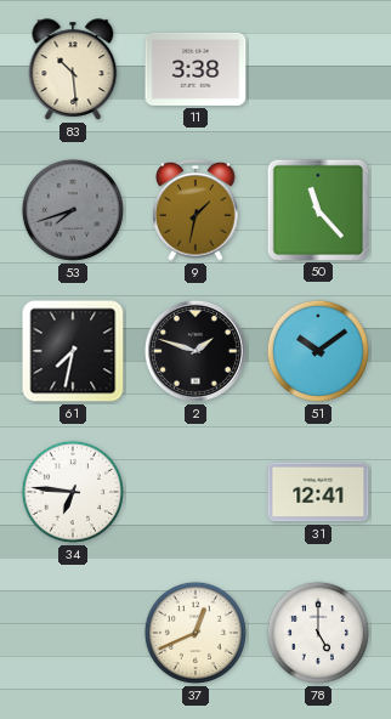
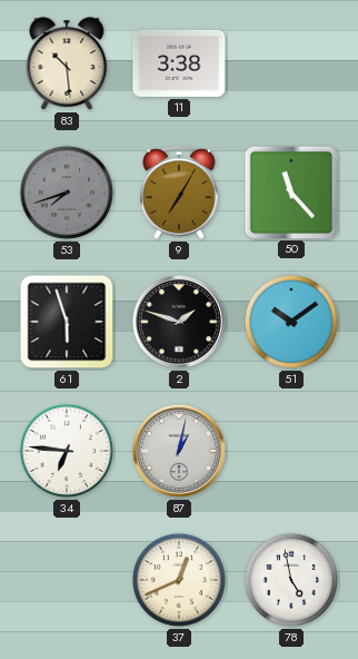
9: 1:32 -> 7:05 (179, 193)
61: 7:32 -> 5:57 (67, 322)
87: none -> 1:02 (179, 451)
31: 12:41 -> none (318, 492)
78: 5:00 -> 4:58 (291, 580)
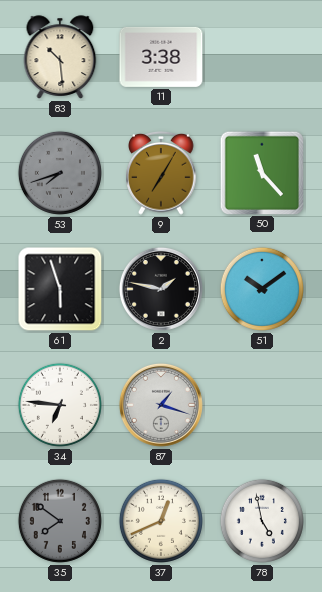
2: 1:48 -> 1:47 (161, 289)
87: 1:02 -> 1:18 (161, 405)
35: none -> 7:51 (60, 521)
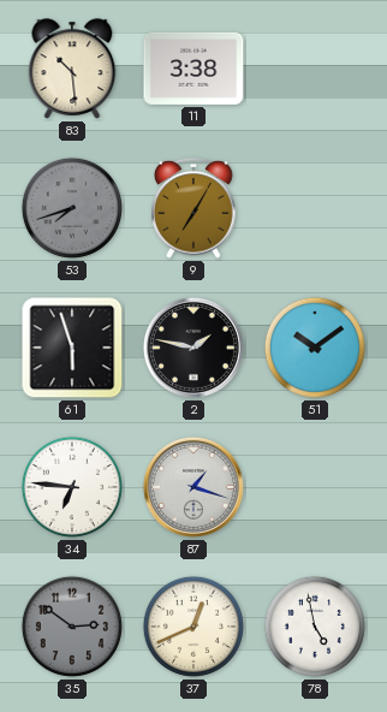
50: 11:23 -> none (261, 172)
35: 7:51 -> 2:51 (72, 627)
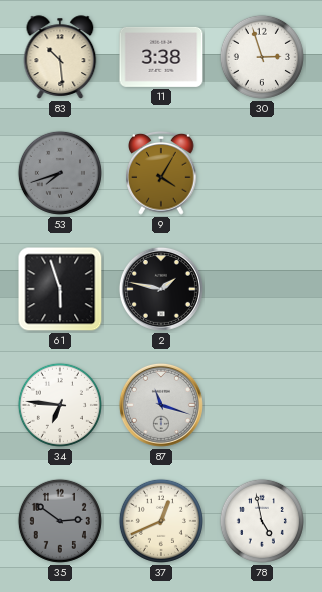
30: none -> 2:57 (262, 57)
9: 7:05 -> 4:05 (161, 173)
51: 10:09 -> none (315, 348)
87: 1:18 -> 11:18 (161, 405)
